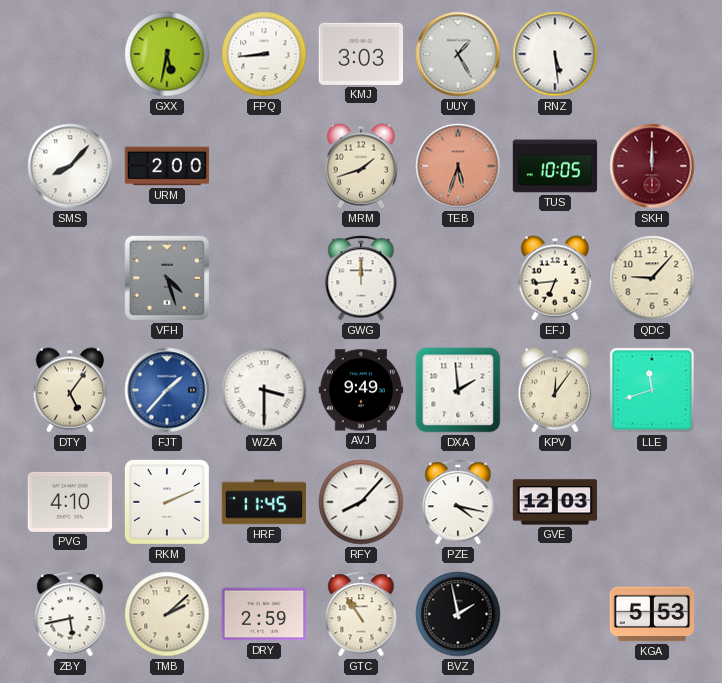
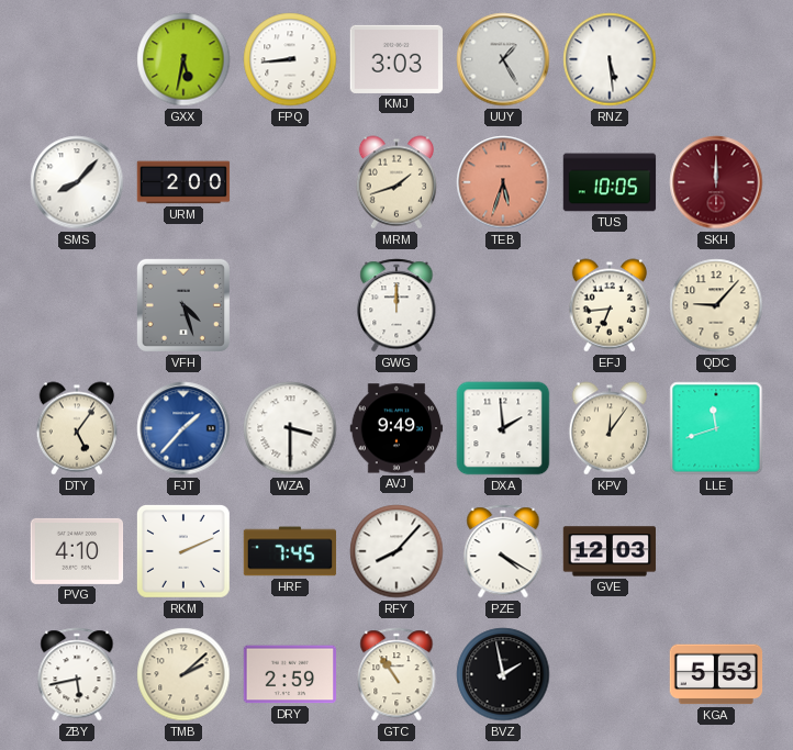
HRF: 11:45 -> 7:45 (290, 551)
PZE: 4:17 -> 4:20 (503, 551)
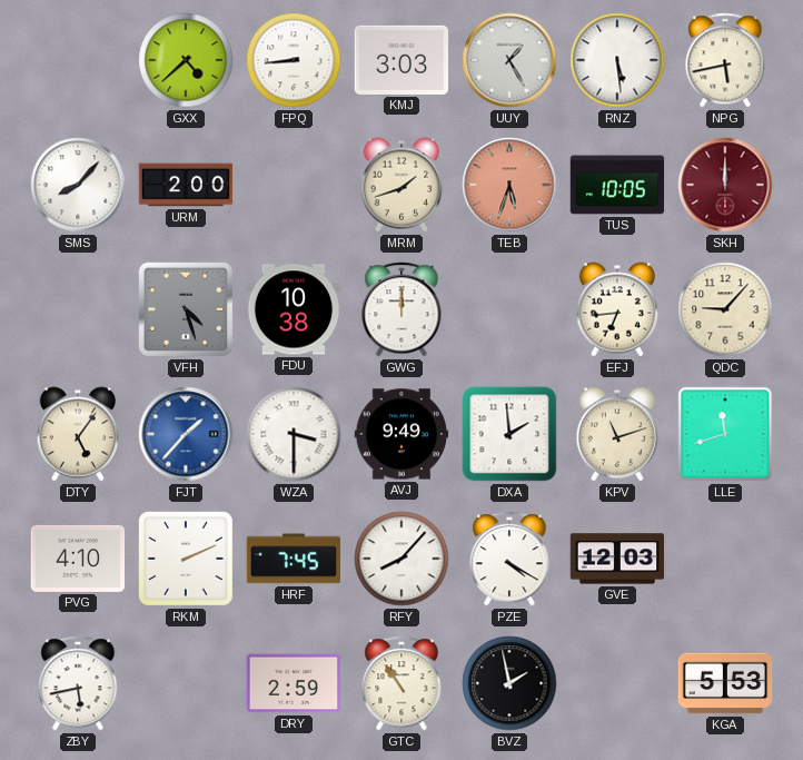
GXX: 5:32 -> 4:38 (186, 60)
NPG: none -> 5:43 (725, 60)
FDU: none -> 10:38 (294, 309)
KPV: 12:06 -> 11:12 (616, 434)
TMB: 2:08 -> none (183, 674)
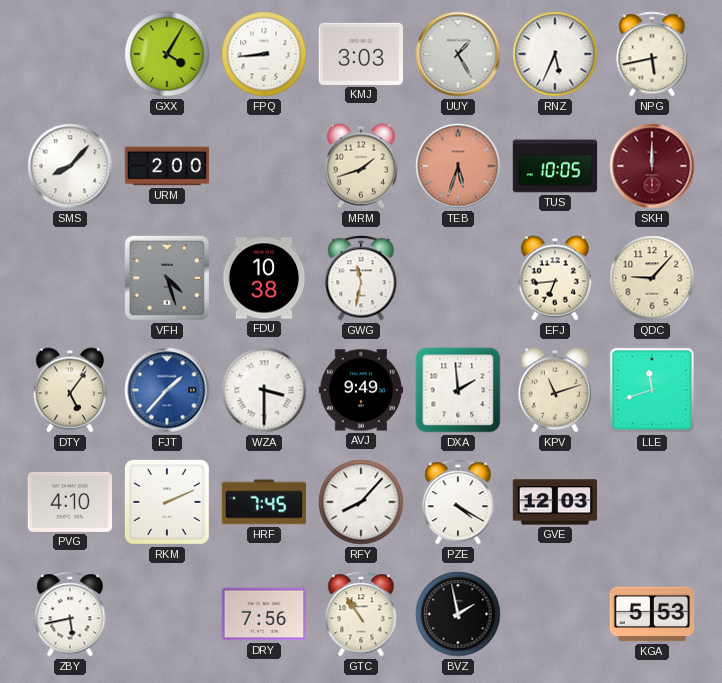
GXX: 4:38 -> 4:05 (167, 54)
RNZ: 5:29 -> 5:34 (555, 54)
GWG: 12:00 -> 11:32 (361, 278)
DRY: 2:59 -> 7:56 (264, 614)
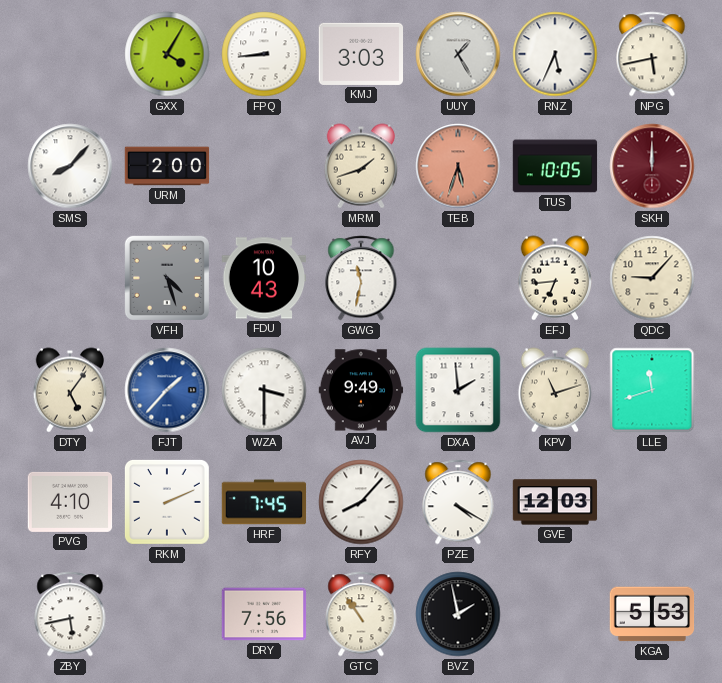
FDU: 10:38 -> 10:43 (264, 278)
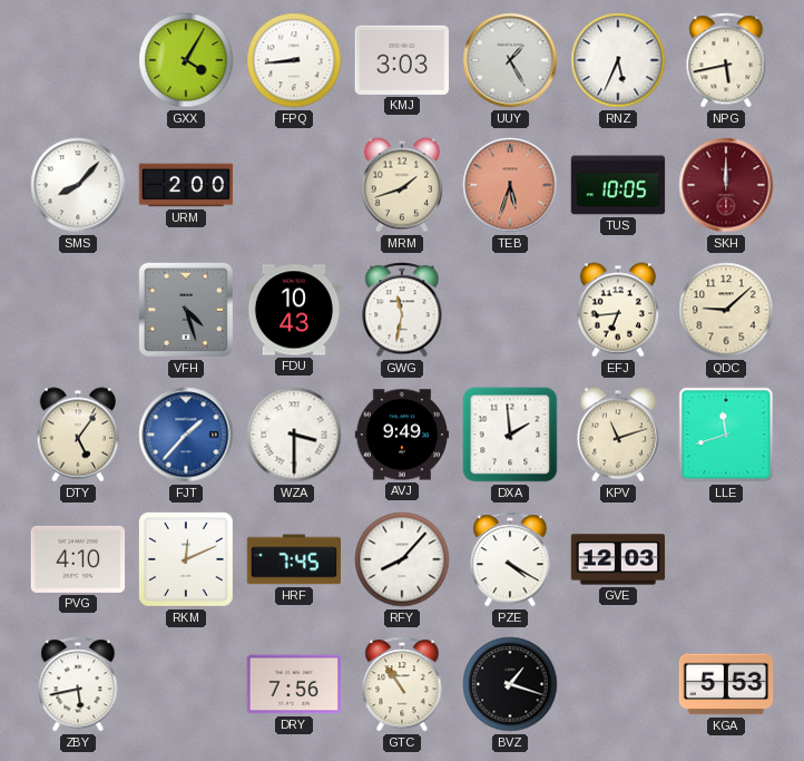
QDC: 9:07 -> 9:08 (726, 310)
RKM: 2:11 -> 12:11 (186, 559)
BVZ: 1:58 -> 1:18 (510, 684)
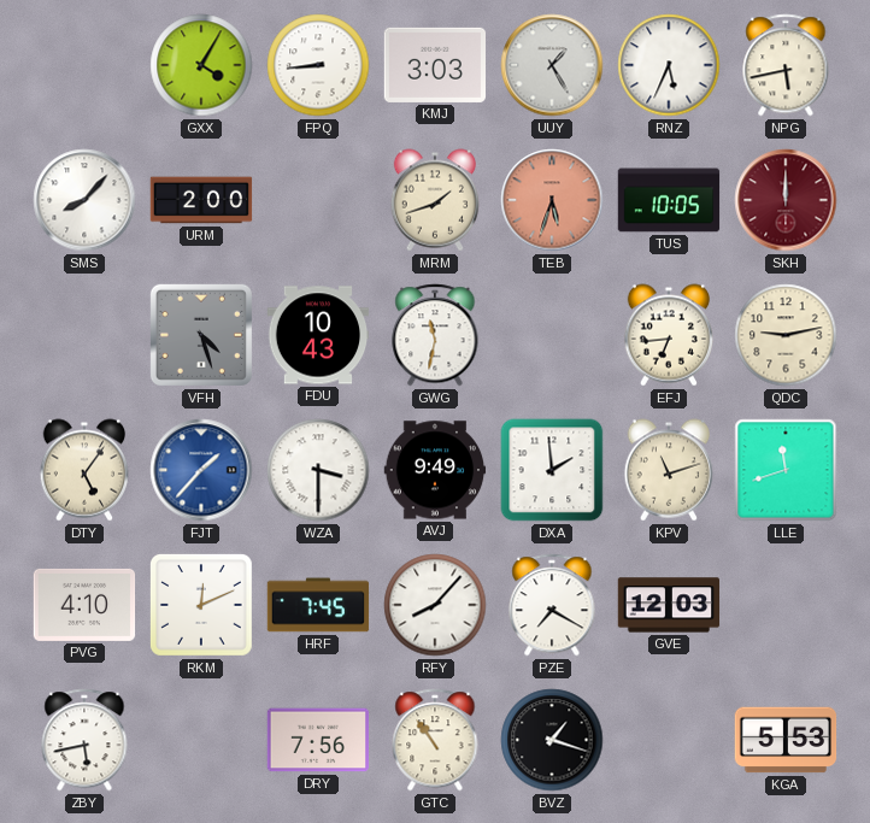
QDC: 9:08 -> 9:13 (786, 335)
PZE: 4:20 -> 7:20 (552, 605)
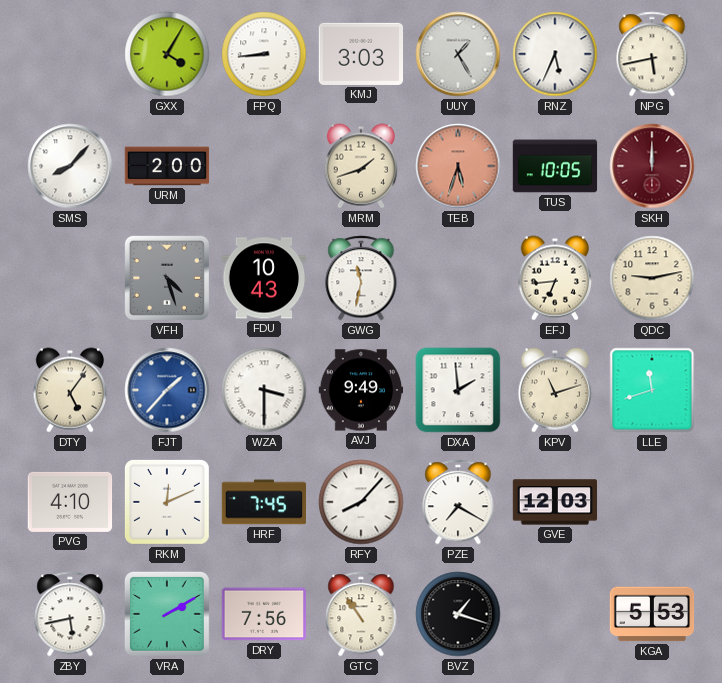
VRA: none -> 2:10 (167, 614)
